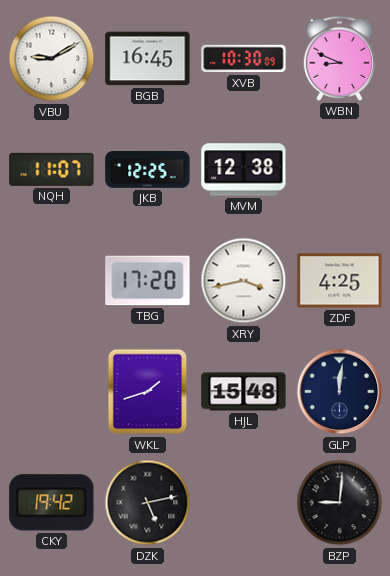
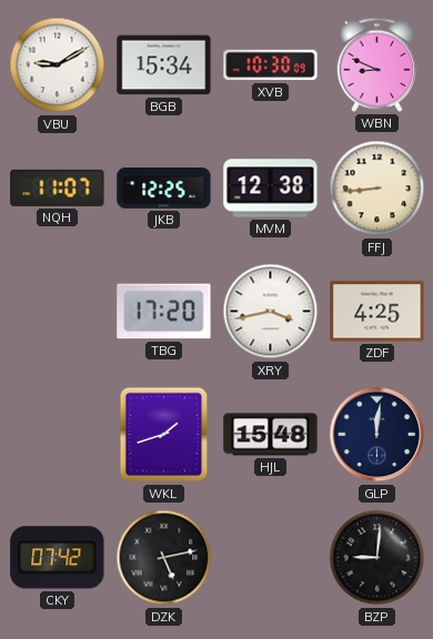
BGB: 16:45 -> 15:34 (164, 65)
FFJ: none -> 8:44 (377, 189)
CKY: 19:42 -> 07:42 (58, 558)
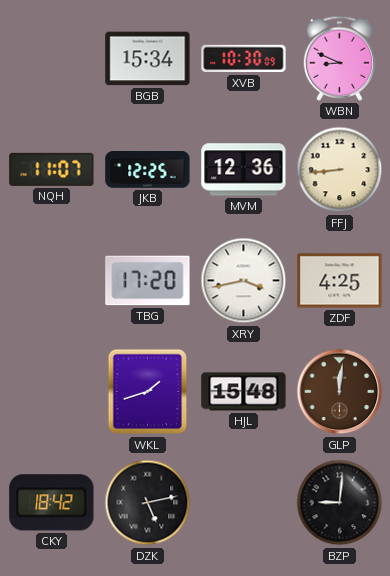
VBU: 9:10 -> none (58, 65)
MVM: 12:38 -> 12:36 (244, 170)
GLP dial: navy -> brown (340, 392)
CKY: 07:42 -> 18:42 (52, 503)
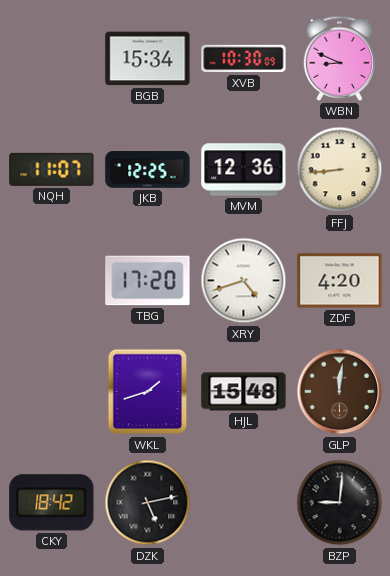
XRY: 3:43 -> 4:42 (244, 281)
ZDF: 4:25 -> 4:20 (340, 281)
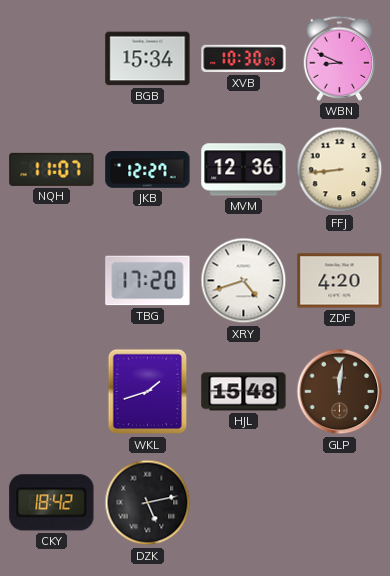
JKB: 12:25 -> 12:27 (148, 170)
BZP: 9:01 -> none (340, 503)
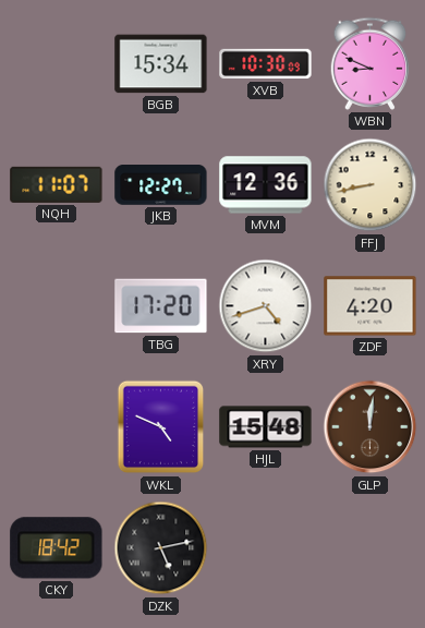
FFJ: 8:44 -> 8:43 (371, 185)
WKL: 1:42 -> 4:49 (161, 427)
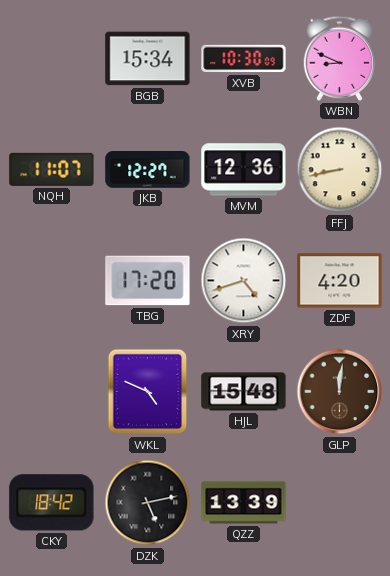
QZZ: none -> 13:39 (244, 503)
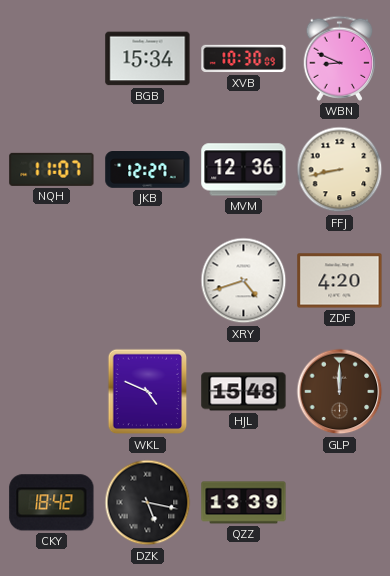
TBG: 17:20 -> none (148, 281)
GLP: 12:01 -> 12:00 (340, 392)
DZK: 5:13 -> 5:17 (148, 503)
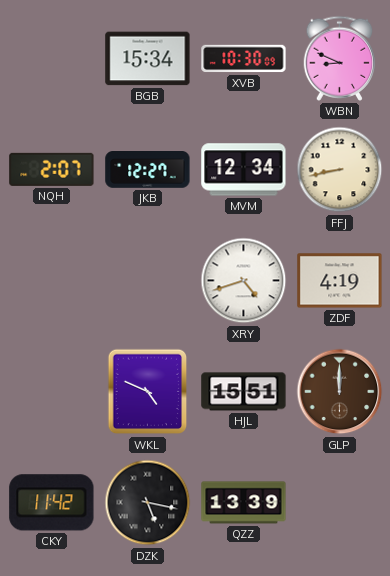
NQH: 11:07 -> 2:07 (52, 169)
MVM: 12:36 -> 12:34 (244, 170)
ZDF: 4:20 -> 4:19 (340, 281)
HJL: 15:48 -> 15:51 (244, 392)
CKY: 18:42 -> 11:42 (52, 503)
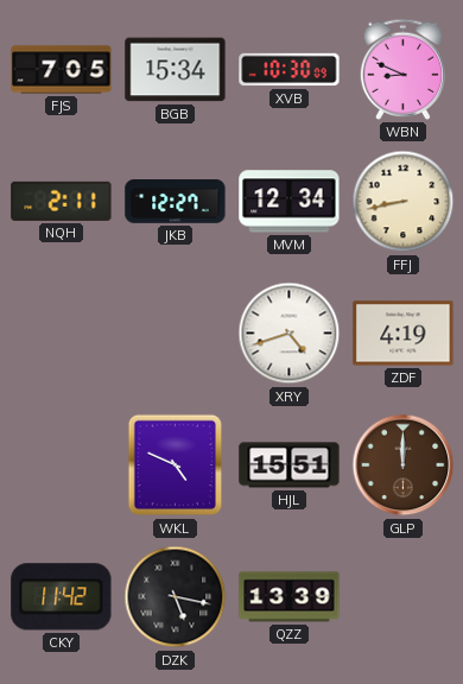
FJS: none -> 7:05 (62, 70)
NQH: 2:07 -> 2:11 (62, 201)
